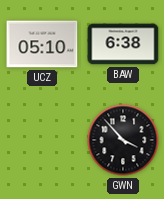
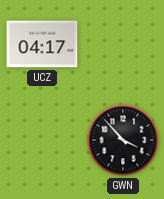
UCZ: 05:10 -> 04:17 (42, 44)
BAW: 6:38 -> none (123, 44)
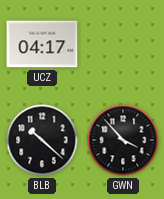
BLB: none -> 10:22 (42, 140)
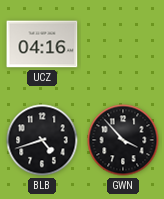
UCZ: 04:17 -> 04:16 (42, 44)
BLB: 10:22 -> 4:42 (42, 140)
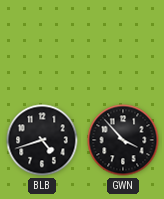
UCZ: 04:16 -> none (42, 44)
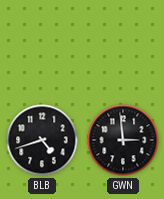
GWN: 3:53 -> 2:59 (123, 140)
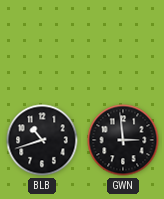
BLB: 4:42 -> 10:42 (42, 140)
